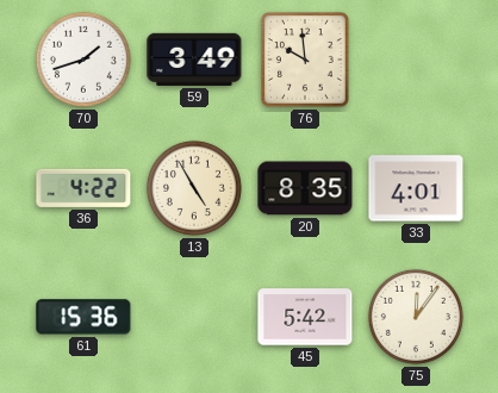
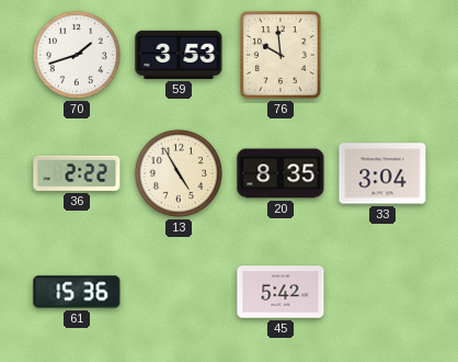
59: 3:49 -> 3:53 (179, 55)
36: 4:22 -> 2:22 (77, 173)
33: 4:01 -> 3:04 (382, 173)
75: 12:06 -> none (416, 317)
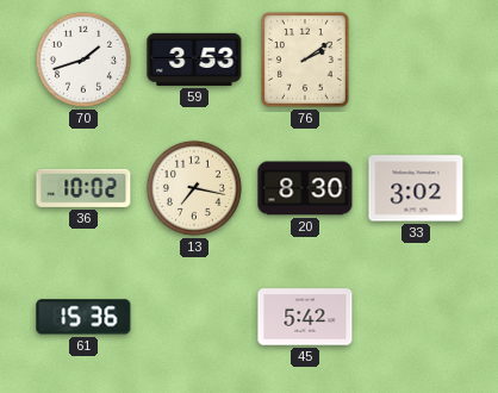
76: 9:59 -> 2:09 (306, 61)
36: 2:22 -> 10:02 (83, 188)
13: 4:55 -> 7:17 (194, 188)
20: 8:35 -> 8:30 (305, 188)
33: 3:04 -> 3:02 (416, 188)
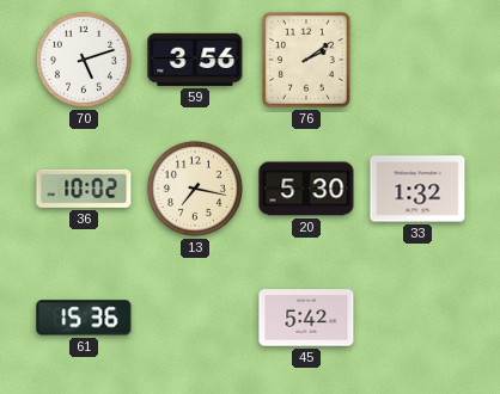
70: 1:42 -> 5:12 (84, 60)
59: 3:53 -> 3:56 (195, 60)
20: 8:30 -> 5:30 (306, 189)
33: 3:02 -> 1:32 (417, 189)
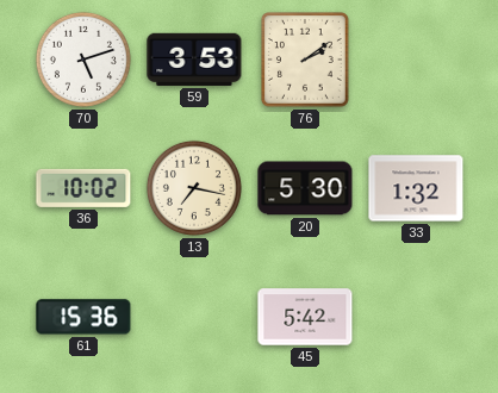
59: 3:56 -> 3:53 (194, 60)
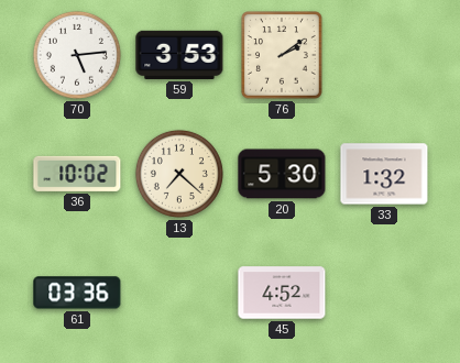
70: 5:12 -> 5:14 (77, 55)
13: 7:17 -> 7:22 (179, 174)
61: 15:36 -> 03:36 (77, 293)
45: 5:42 -> 4:52 (282, 293)
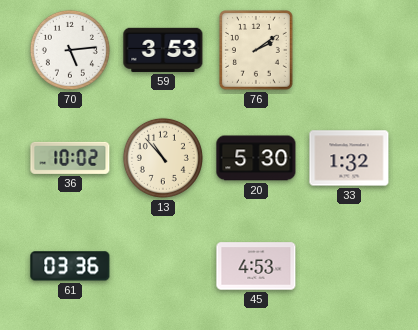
13: 7:22 -> 10:53 (163, 158)
45: 4:52 -> 4:53 (256, 266)
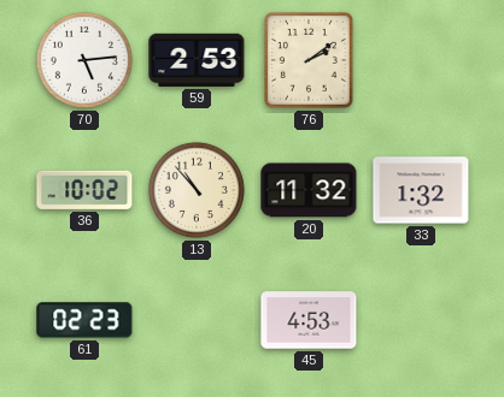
59: 3:53 -> 2:53 (197, 60)
20: 5:30 -> 11:32 (309, 190)
61: 03:36 -> 02:23 (84, 320)
